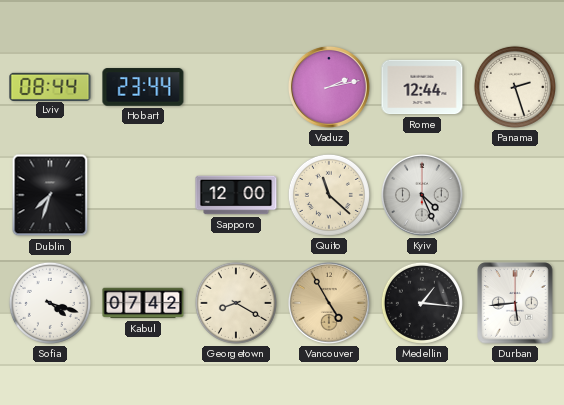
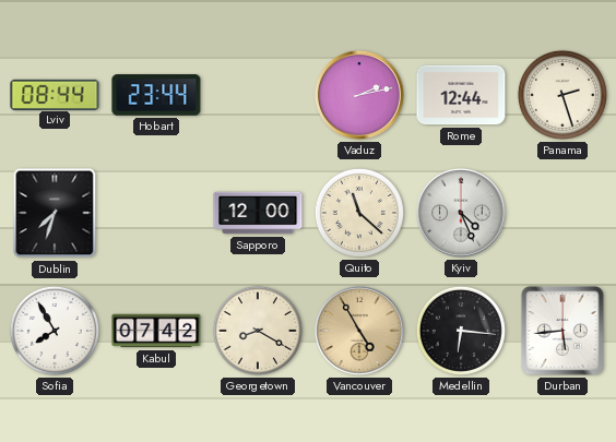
Sofia: 4:18 -> 7:55 (55, 331)
Medellin: 1:16 -> 6:16 (461, 331)
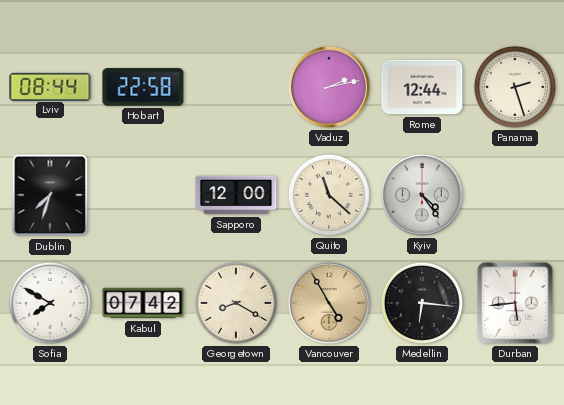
Hobart: 23:44 -> 22:58 (143, 87)
Kyiv: 4:26 -> 4:24 (422, 195)
Sofia: 7:55 -> 7:50 (50, 303)
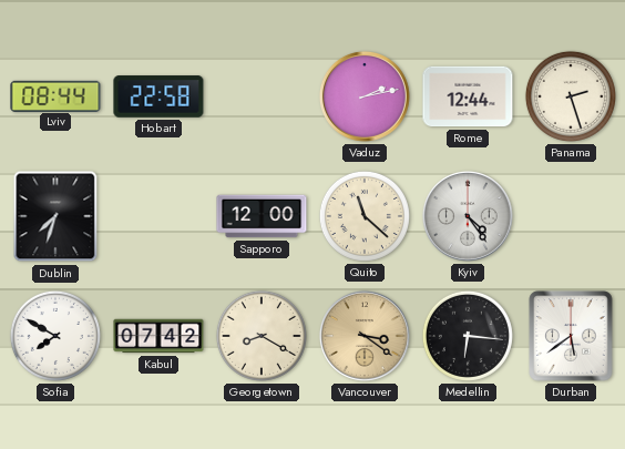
Vancouver: 4:55 -> 3:21 (365, 336)
Durban: 5:44 -> 5:39 (571, 336)
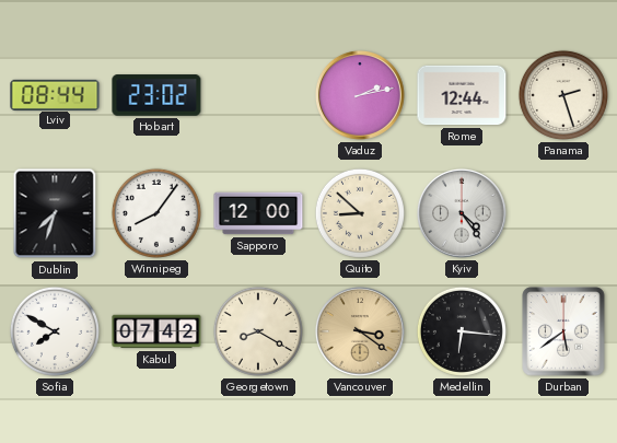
Hobart: 22:58 -> 23:02 (156, 95)
Winnipeg: none -> 8:06 (156, 213)
Quito: 11:22 -> 8:52 (360, 213)
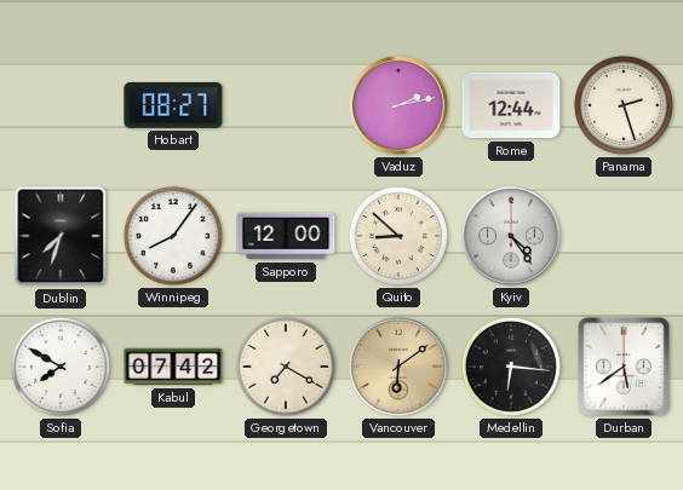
Lviv: 08:44 -> none (55, 94)
Hobart: 23:02 -> 08:27 (173, 105)
Georgetown: 8:20 -> 7:20 (286, 367)
Vancouver: 3:21 -> 6:09 (398, 367)
